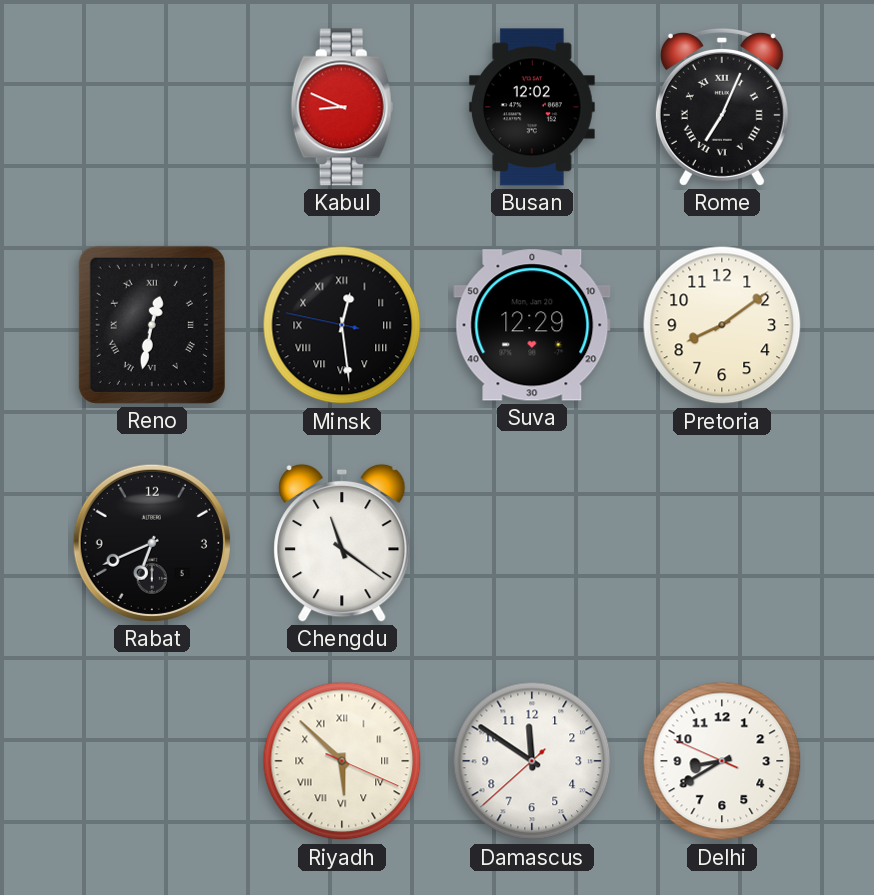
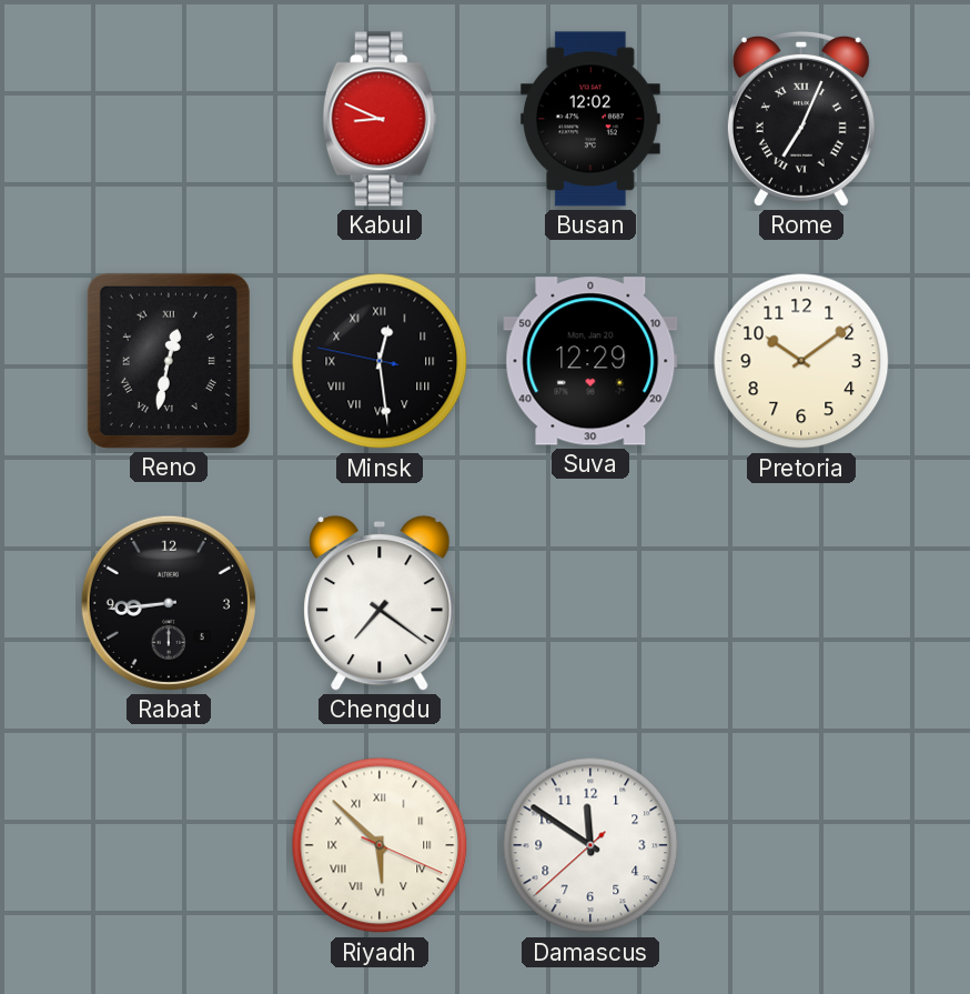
Pretoria: 8:09 -> 10:09 (801, 361)
Rabat: 6:41 -> 8:44 (169, 603)
Chengdu: 11:21 -> 7:21 (380, 603)
Delhi: 8:39 -> none (722, 761)
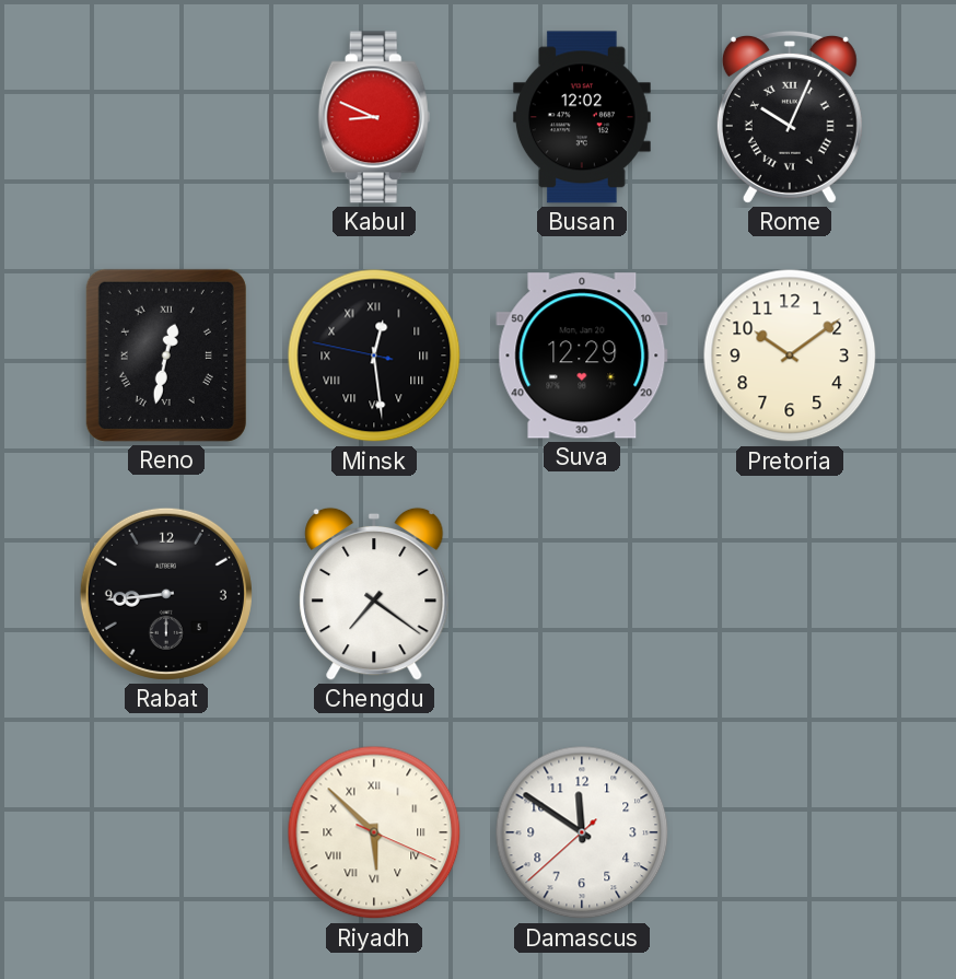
Rome: 7:04 -> 10:04 (790, 117)
